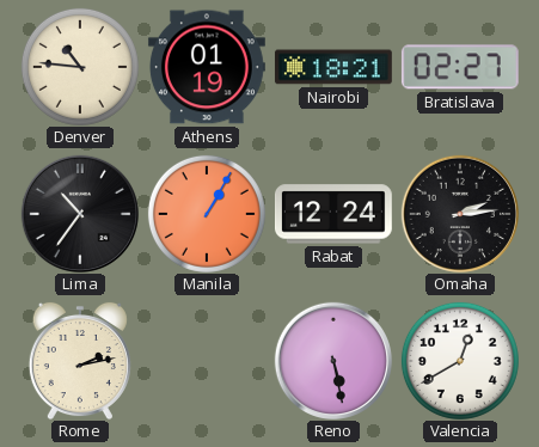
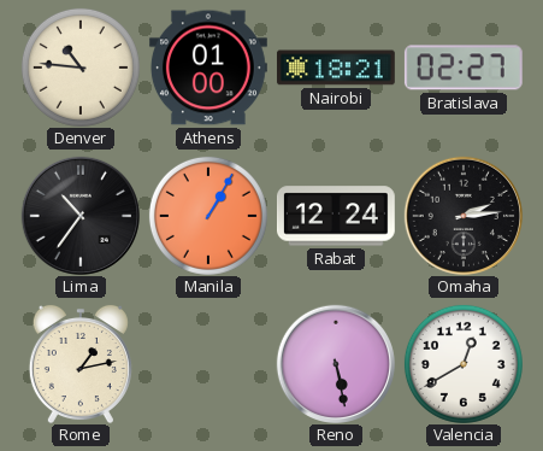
Athens: 01:19 -> 01:00 (208, 68)
Rome: 2:13 -> 1:13 (81, 364)
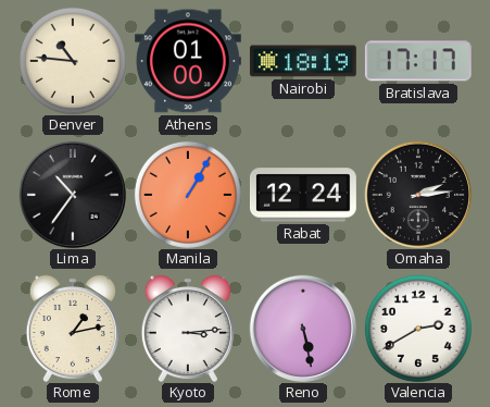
Nairobi: 18:21 -> 18:19 (303, 61)
Bratislava: 02:27 -> 17:17 (418, 61)
Kyoto: none -> 3:14 (188, 329)
Valencia: 12:40 -> 2:40 (418, 329)
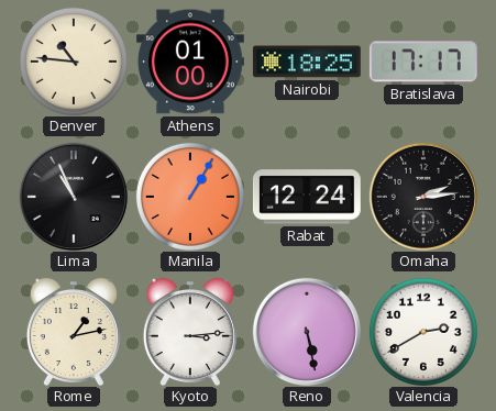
Nairobi: 18:19 -> 18:25 (307, 62)
Lima: 10:36 -> 10:56 (74, 197)
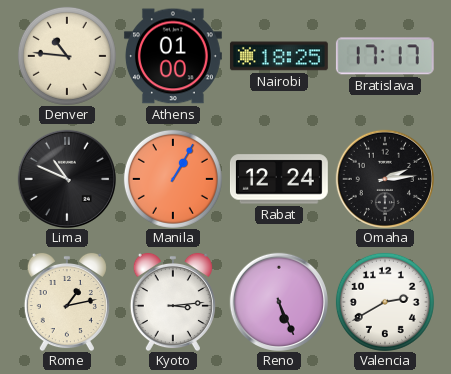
Lima: 10:56 -> 10:49 (67, 179)
Reno: 5:28 -> 5:26 (279, 302)
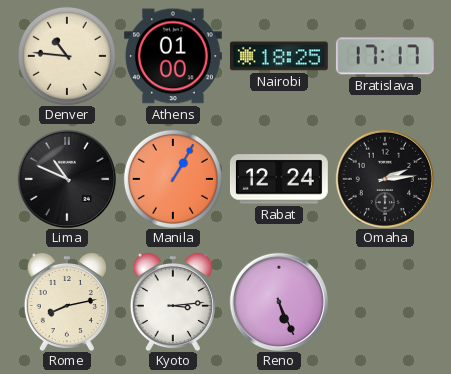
Rome: 1:13 -> 8:13 (67, 302)
Valencia: 2:40 -> none (385, 302)
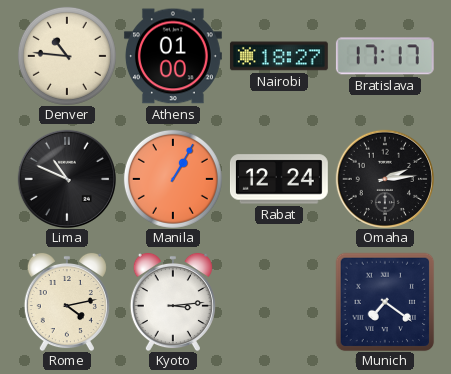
Nairobi: 18:25 -> 18:27 (279, 56)
Rome: 8:13 -> 4:13 (67, 302)
Reno: 5:26 -> none (279, 302)
Munich: none -> 7:21 (385, 302)
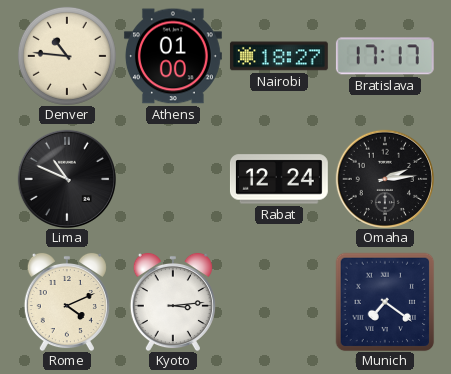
Manila: 1:05 -> none (173, 179)
Rome: 4:13 -> 4:11 (67, 302)
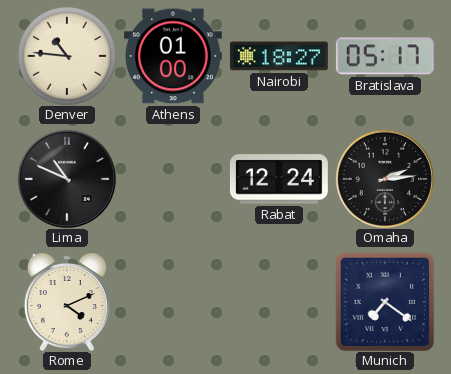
Bratislava: 17:17 -> 05:17 (385, 56)
Kyoto: 3:14 -> none (173, 302)
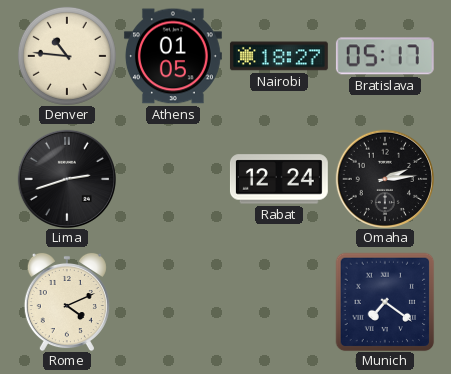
Athens: 01:00 -> 01:05 (173, 56)
Lima: 10:49 -> 2:42 (67, 179)
